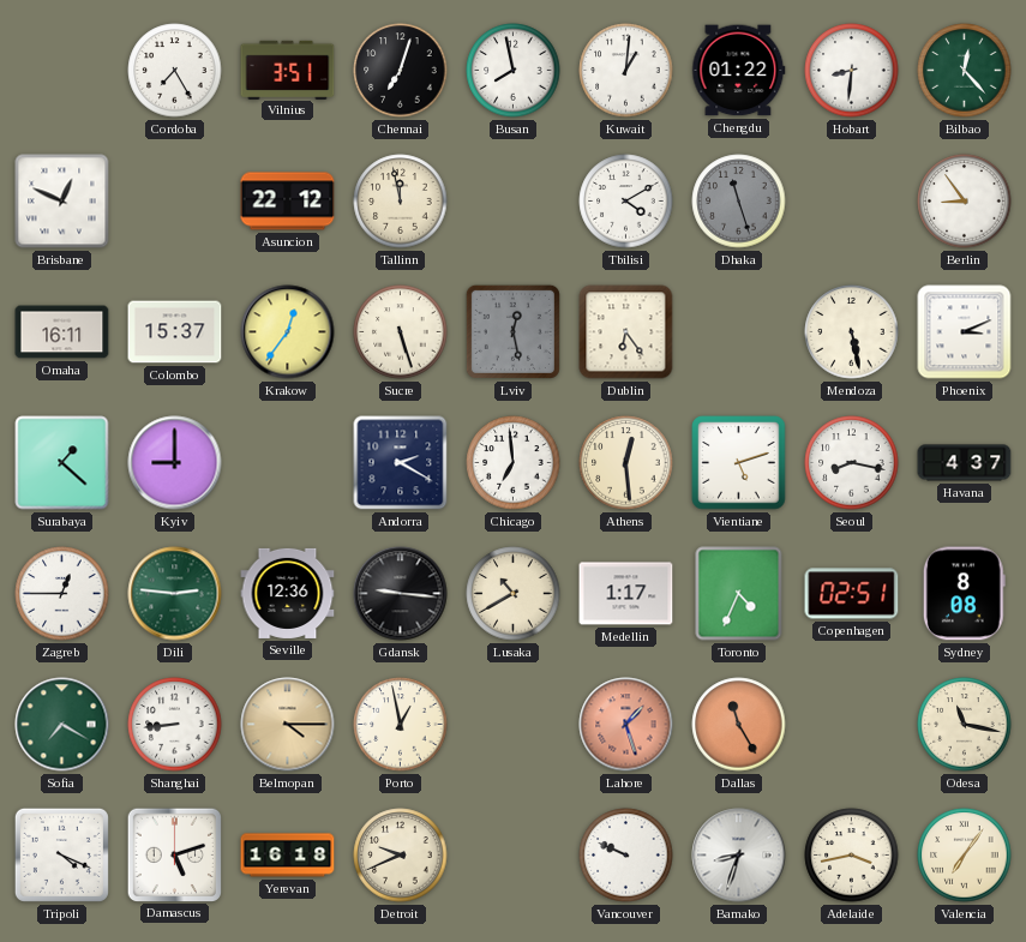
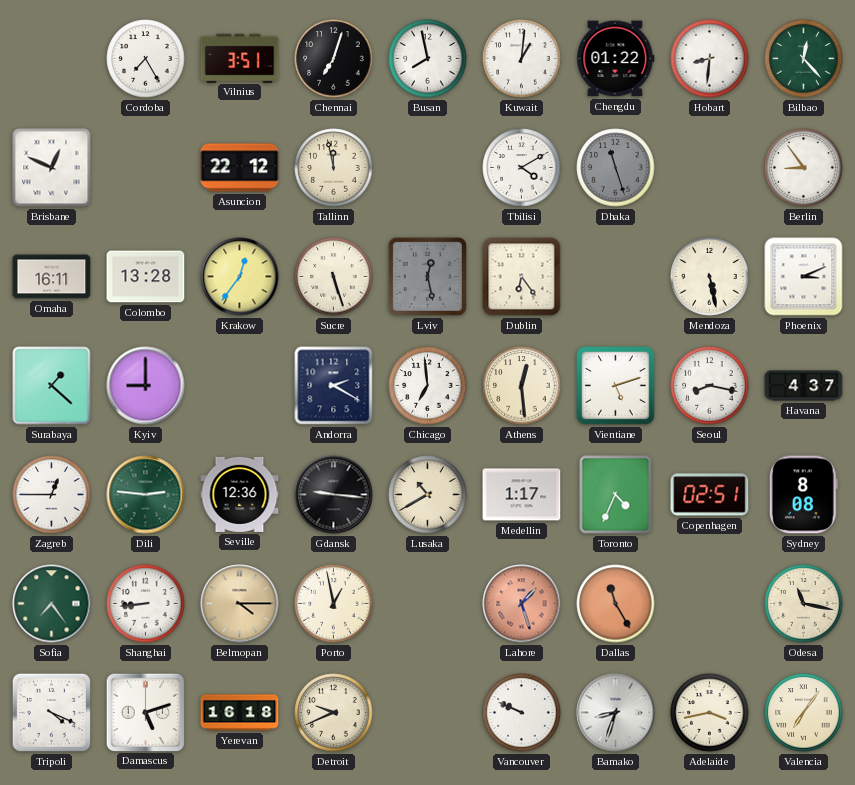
Colombo: 15:37 -> 13:28 (146, 277)
Sofia: 7:20 -> 7:24 (52, 604)
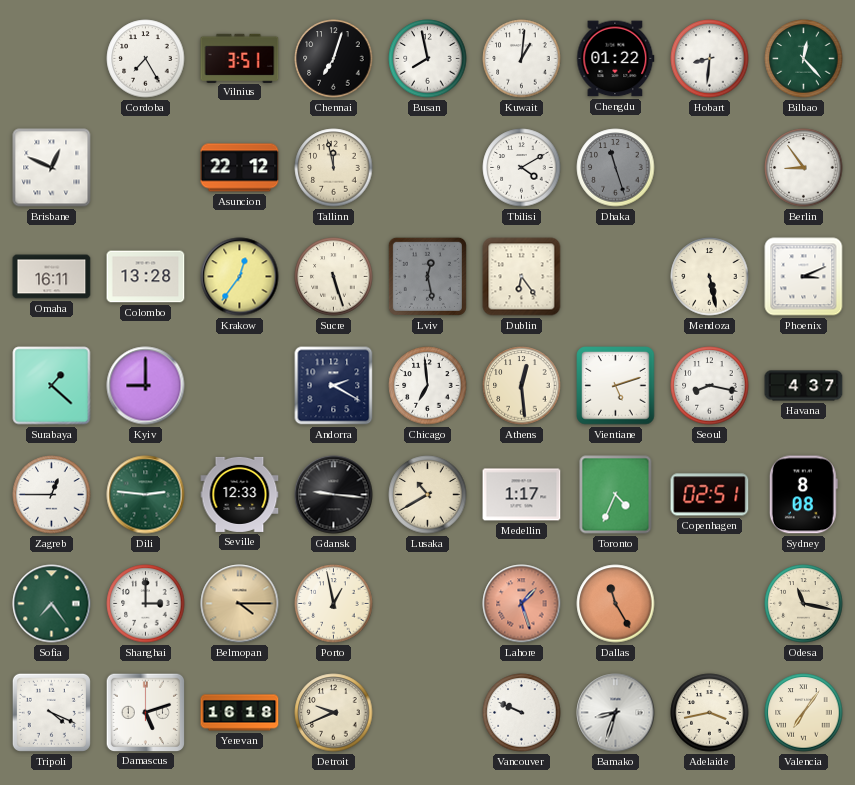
Seville: 12:36 -> 12:33 (240, 494)
Shanghai: 8:44 -> 3:00 (146, 604)
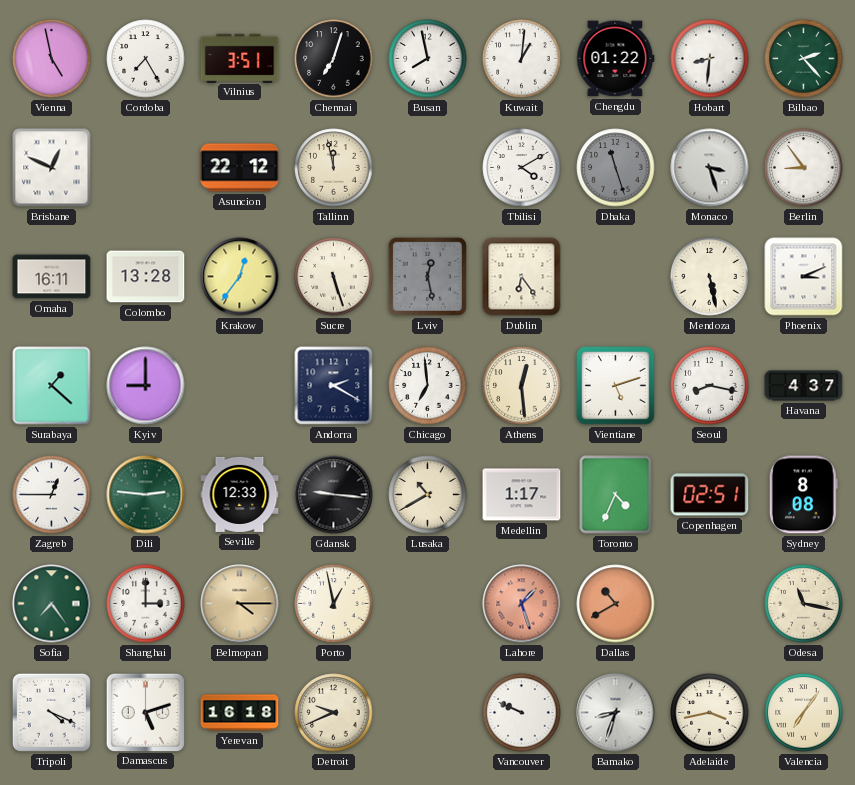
Vienna: none -> 4:58 (52, 59)
Bilbao: 12:23 -> 2:23 (804, 59)
Monaco: none -> 3:27 (710, 168)
Dallas: 11:25 -> 10:40 (616, 604)
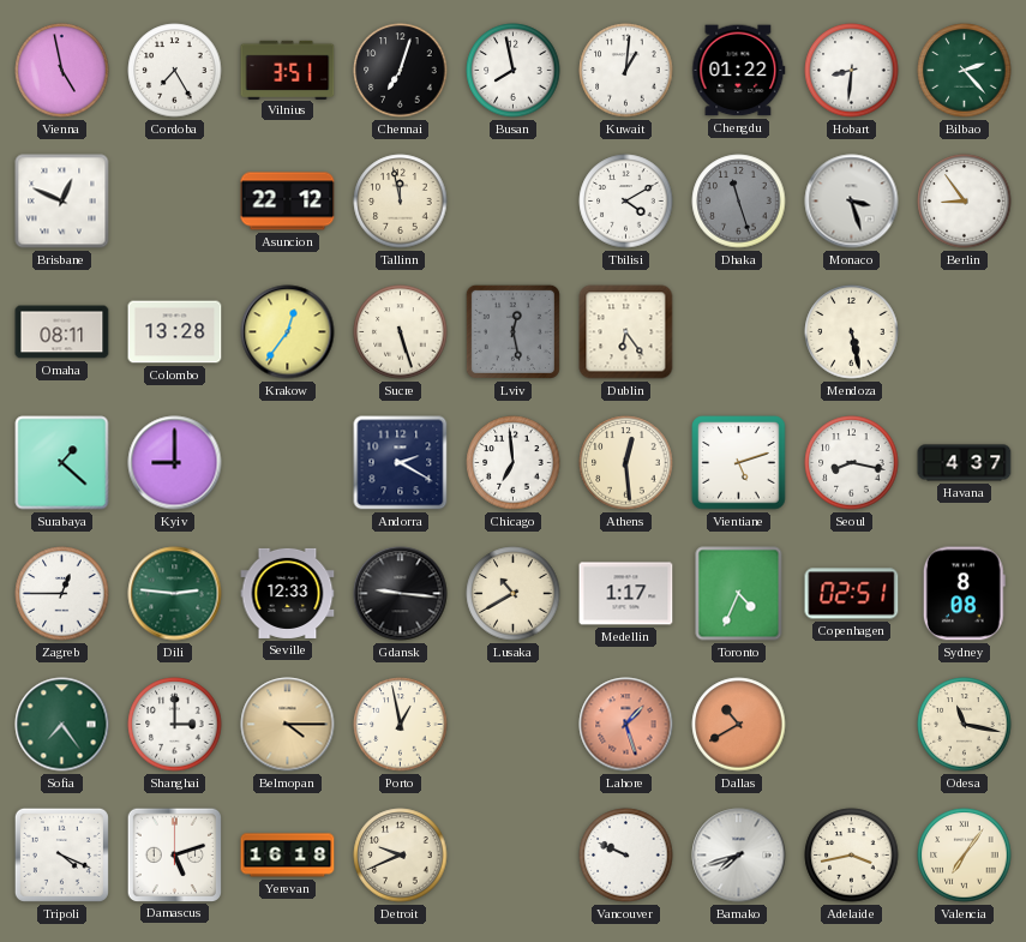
Omaha: 16:11 -> 08:11 (62, 332)
Phoenix: 3:11 -> none (804, 277)
Bamako: 8:33 -> 7:42 (739, 856)
